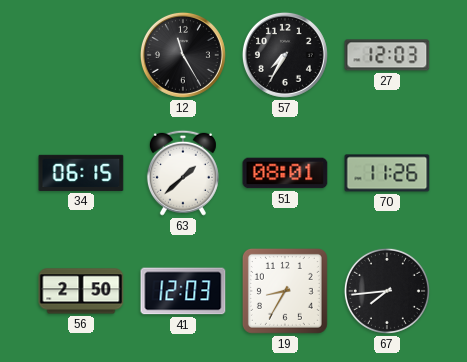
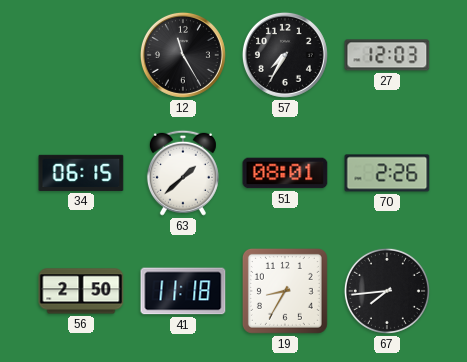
70: 11:26 -> 2:26 (387, 173)
41: 12:03 -> 11:18 (183, 291)
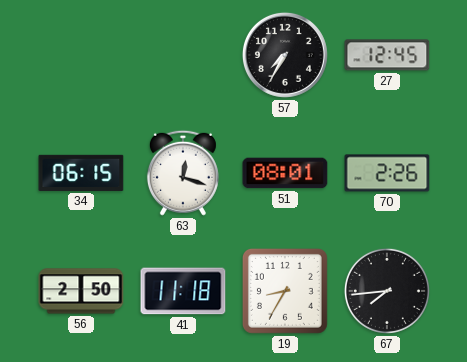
12: 11:25 -> none (183, 55)
27: 12:03 -> 12:45 (387, 55)
63: 1:38 -> 12:18 (183, 173)
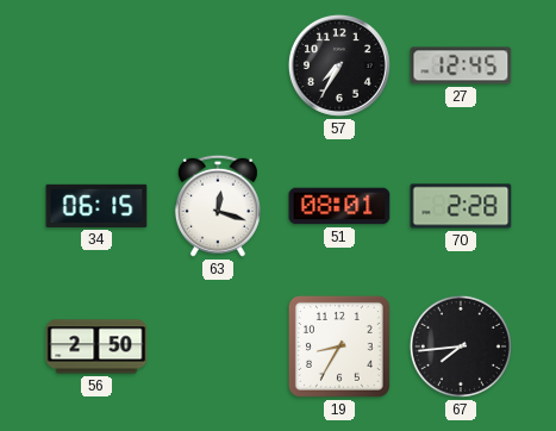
70: 2:26 -> 2:28 (461, 206)
41: 11:18 -> none (183, 291)
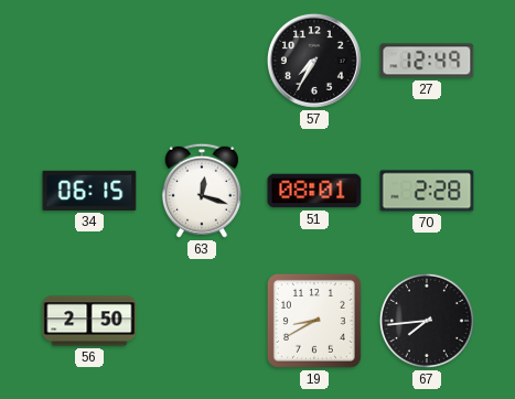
27: 12:45 -> 12:49 (427, 61)
19: 8:35 -> 8:40 (314, 321)
